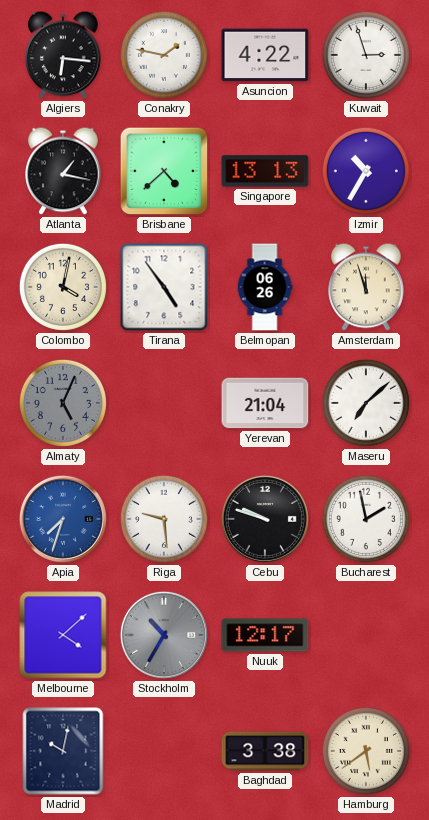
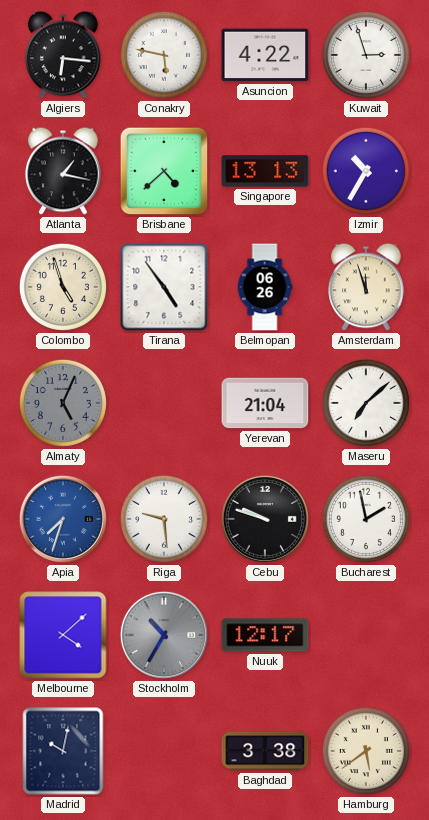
Conakry: 1:47 -> 5:47 (164, 55)
Colombo: 4:02 -> 4:57 (63, 287)
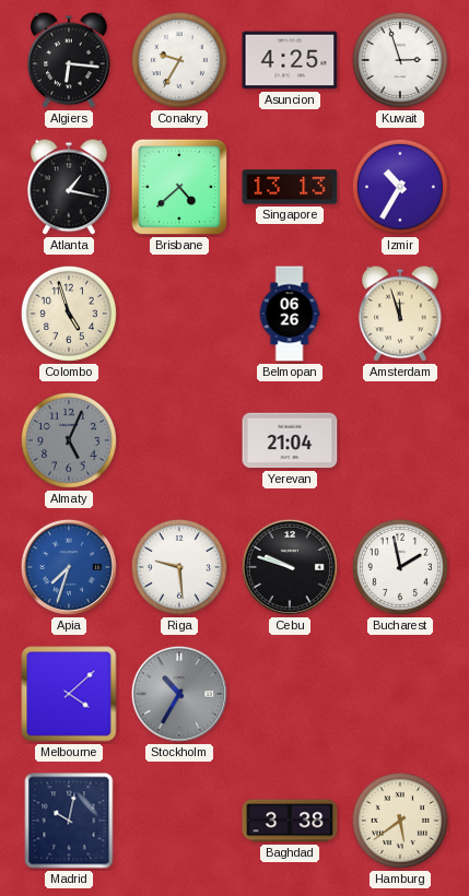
Conakry: 5:47 -> 9:35 (179, 60)
Asuncion: 4:22 -> 4:25 (290, 60)
Tirana: 4:54 -> none (164, 287)
Maseru: 7:08 -> none (366, 403)
Nuuk: 12:17 -> none (265, 635)
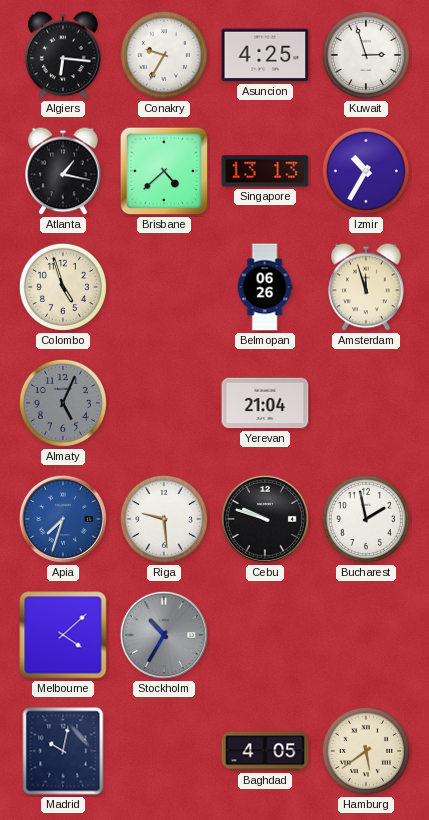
Baghdad: 3:38 -> 4:05 (265, 751)
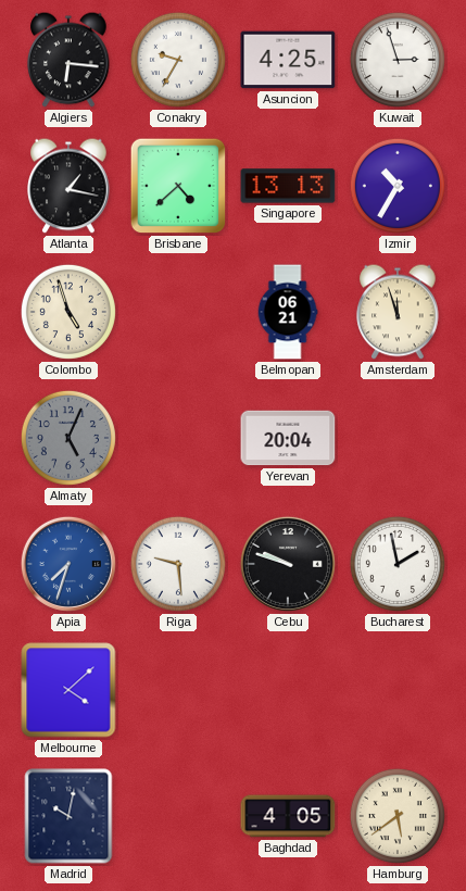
Belmopan: 06:26 -> 06:21 (288, 312)
Yerevan: 21:04 -> 20:04 (288, 438)
Stockholm: 10:35 -> none (164, 635)
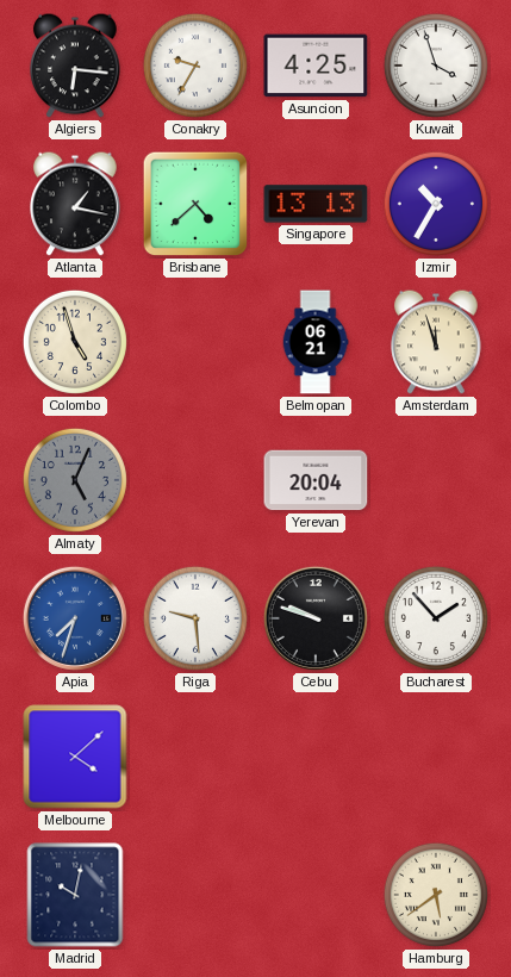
Kuwait: 2:57 -> 3:57 (436, 66)
Bucharest: 1:58 -> 1:53 (436, 618)
Baghdad: 4:05 -> none (288, 816)
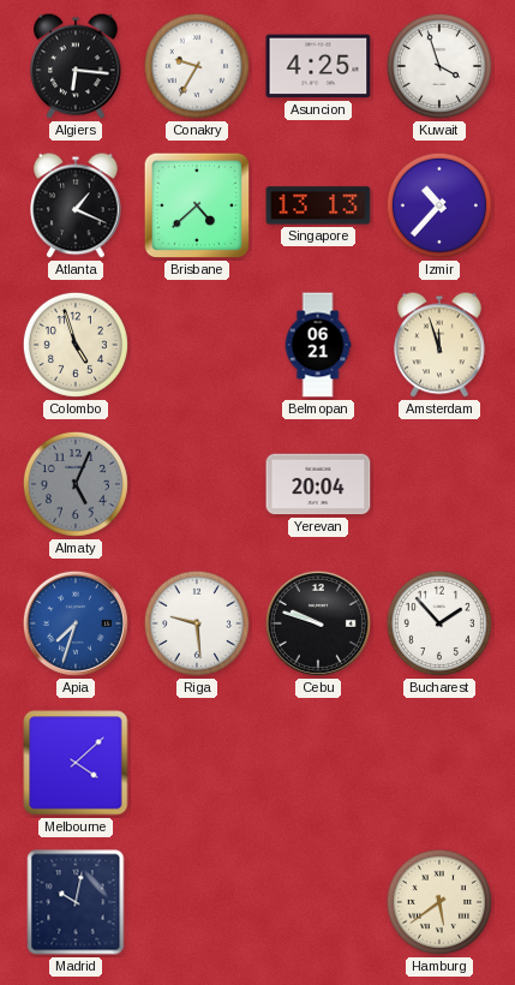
Atlanta: 1:17 -> 1:19 (76, 205)
Izmir: 10:35 -> 10:37 (439, 205)
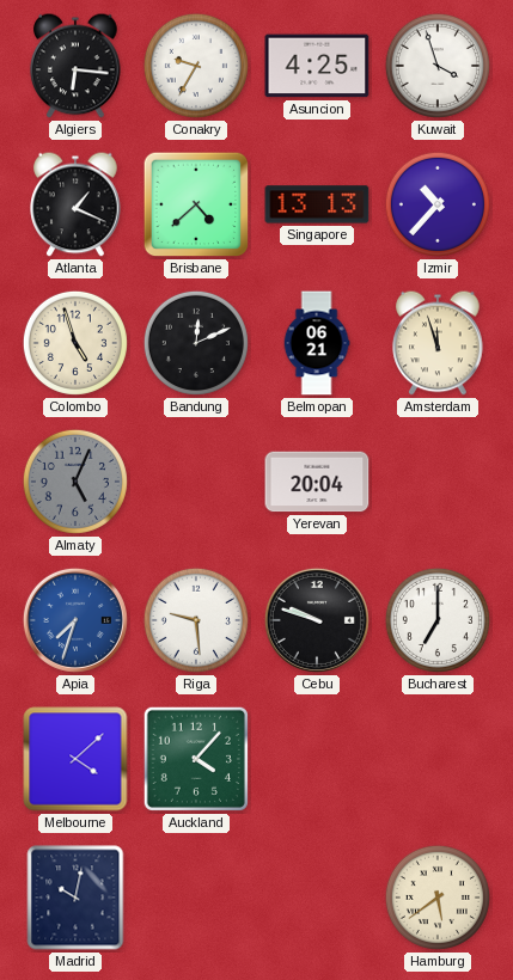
Bandung: none -> 12:11 (196, 343)
Bucharest: 1:53 -> 7:00 (438, 620)
Auckland: none -> 4:07 (196, 759)
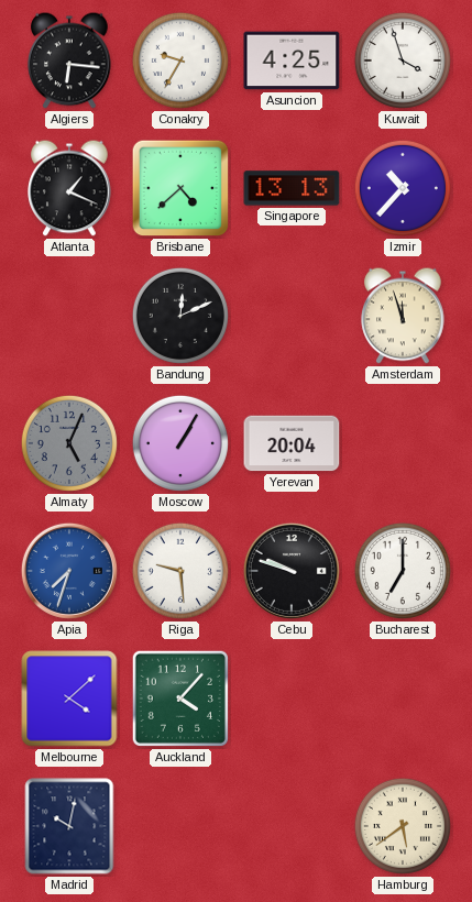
Colombo: 4:57 -> none (75, 343)
Belmopan: 06:21 -> none (317, 343)
Moscow: none -> 1:05 (180, 443)
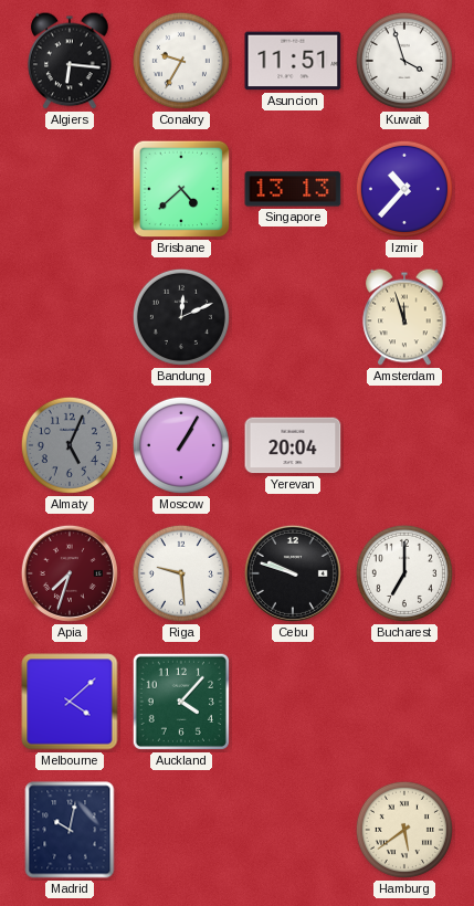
Asuncion: 4:25 -> 11:51 (293, 61)
Atlanta: 1:19 -> none (69, 188)
Apia dial: blue -> burgundy (70, 573)
